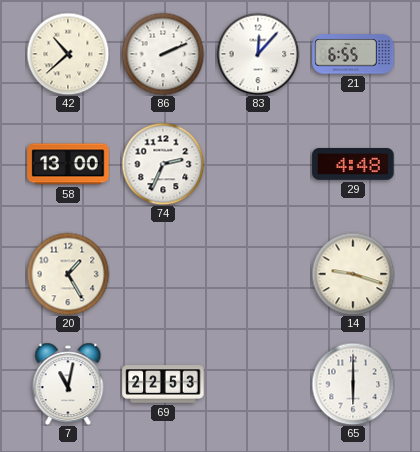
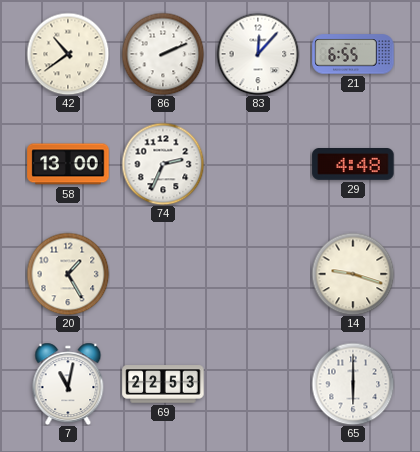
42: 10:38 -> 10:39 (68, 54)
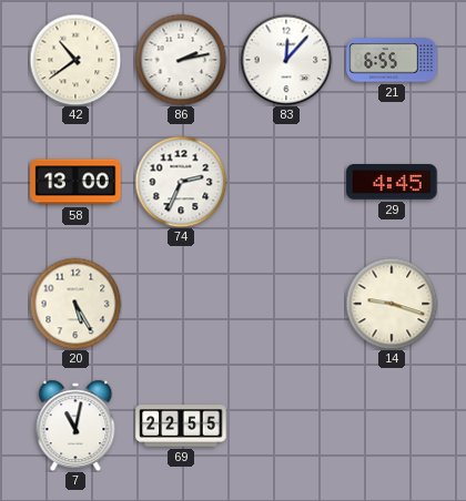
86: 2:11 -> 2:13 (181, 60)
29: 4:48 -> 4:45 (392, 183)
20: 1:25 -> 5:25 (75, 304)
69: 22:53 -> 22:55 (181, 426)
65: 6:00 -> none (353, 384)
